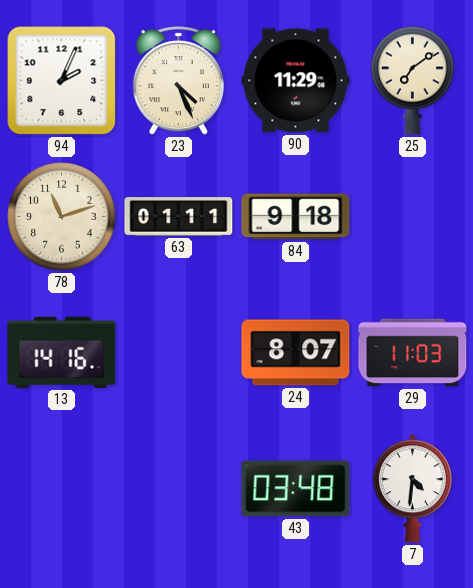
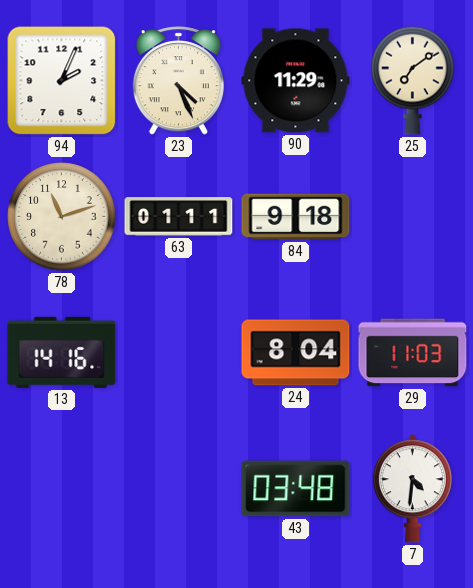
24: 8:07 -> 8:04 (296, 353)
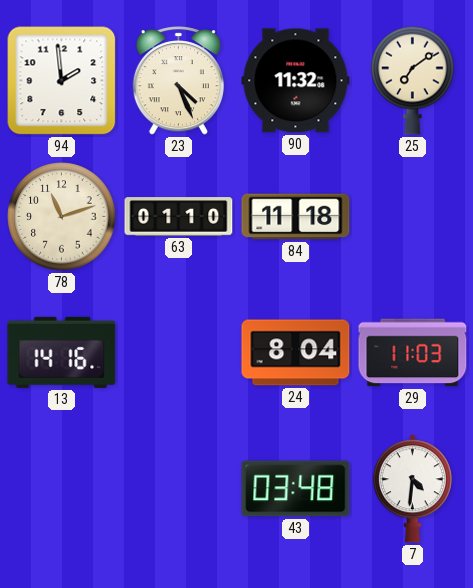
94: 2:04 -> 1:59 (62, 81)
90: 11:29 -> 11:32 (296, 81)
63: 01:11 -> 01:10 (179, 217)
84: 9:18 -> 11:18 (296, 217)
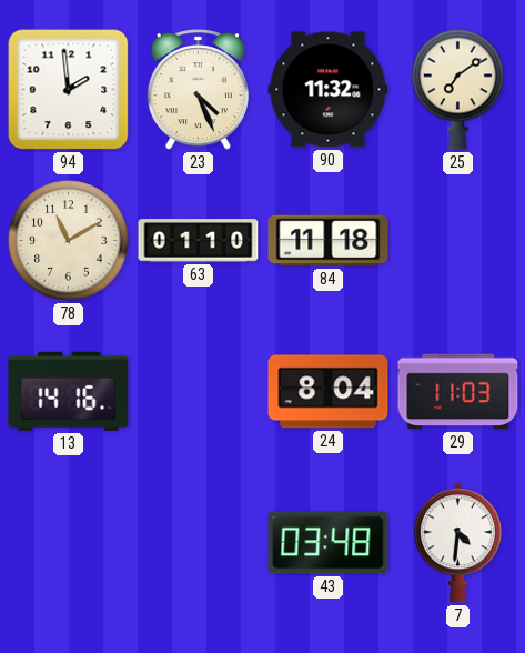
78: 11:12 -> 11:10 (69, 241)
